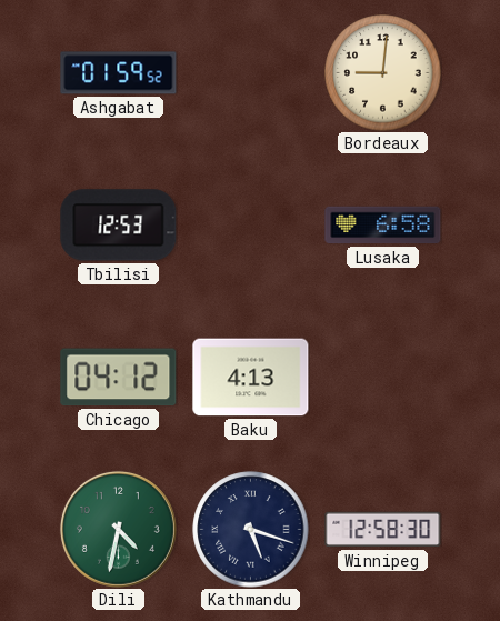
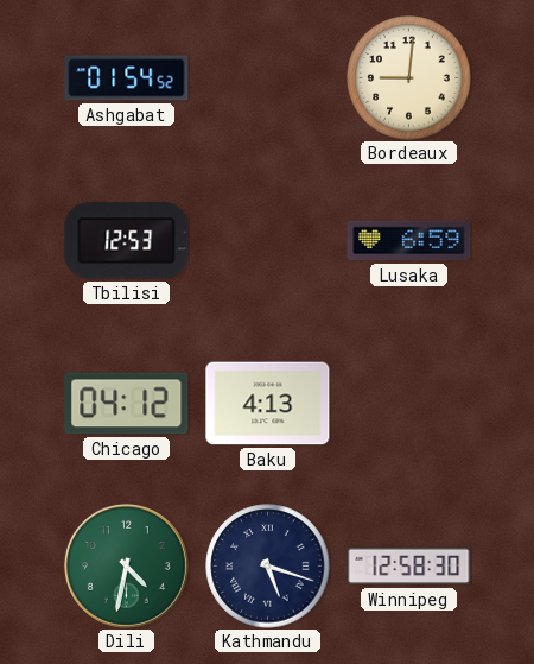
Ashgabat: 01:59 -> 01:54 (127, 78)
Lusaka: 6:58 -> 6:59 (409, 241)
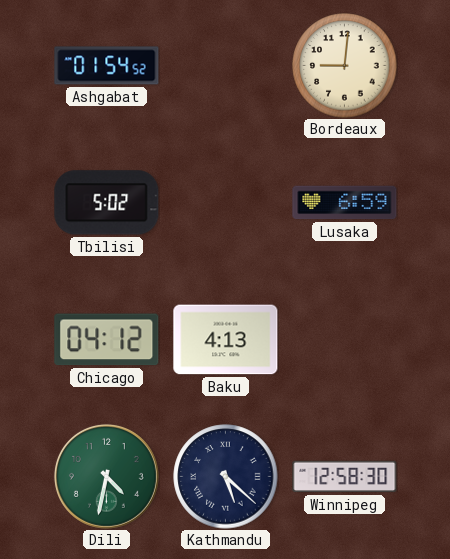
Tbilisi: 12:53 -> 5:02 (107, 203)
Kathmandu: 5:18 -> 5:22 (226, 477)
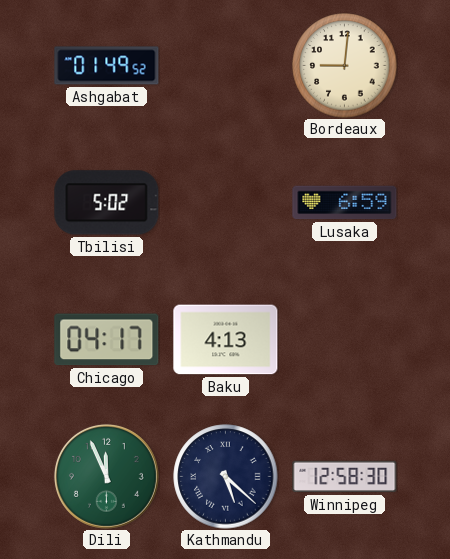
Ashgabat: 01:54 -> 01:49 (107, 66)
Chicago: 04:12 -> 04:17 (107, 340)
Dili: 4:32 -> 11:56 (106, 476)
